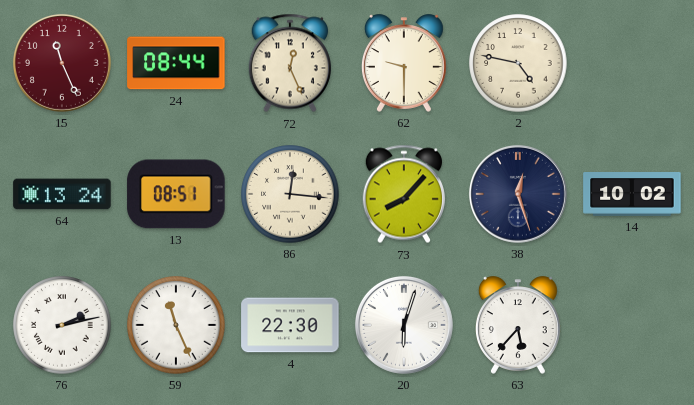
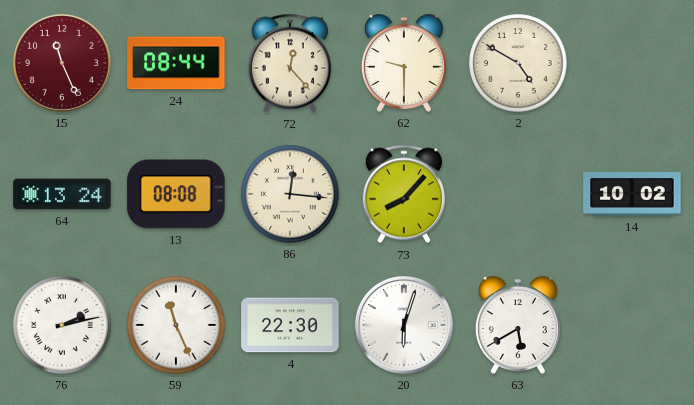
72: 12:26 -> 12:23 (290, 63)
2: 4:47 -> 4:50 (518, 63)
13: 08:51 -> 08:08 (176, 194)
38: 12:27 -> none (518, 194)
63: 5:37 -> 5:40 (518, 325)
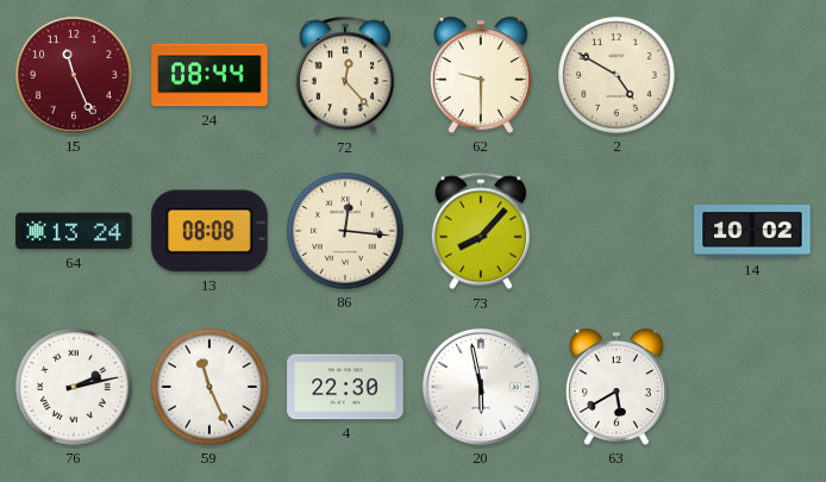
20: 6:03 -> 5:58 (481, 387)
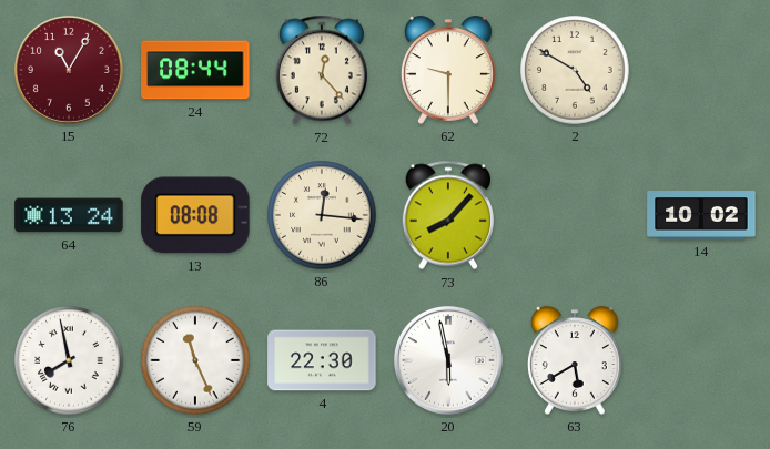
15: 11:26 -> 11:05 (69, 70)
76: 2:13 -> 7:58 (69, 360)
